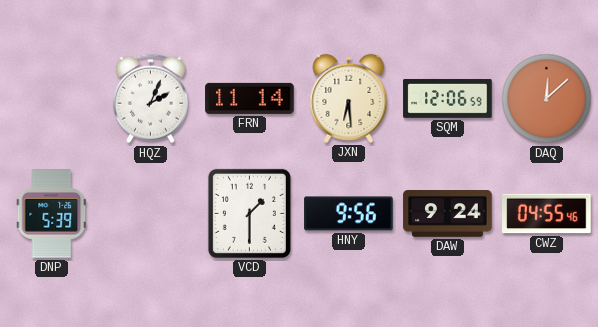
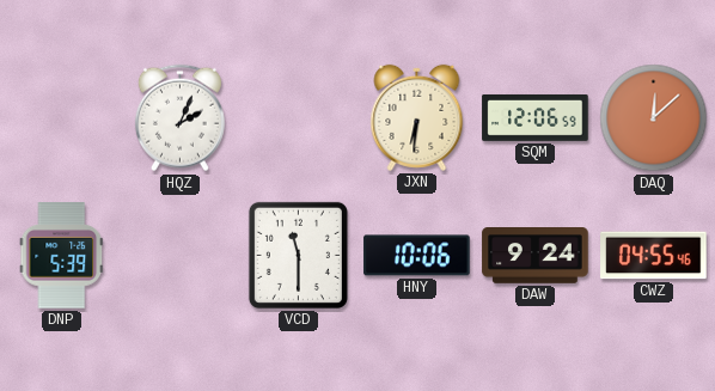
FRN: 11:14 -> none (250, 98)
JXN: 6:29 -> 6:31 (417, 117)
VCD: 1:30 -> 11:30 (298, 255)
HNY: 9:56 -> 10:06 (417, 256)
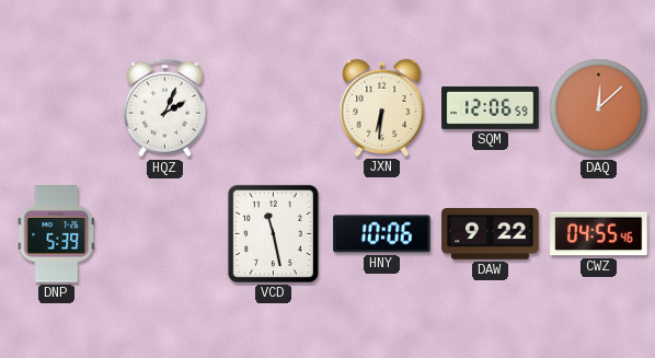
VCD: 11:30 -> 11:28 (273, 233)
DAW: 9:24 -> 9:22 (491, 234)
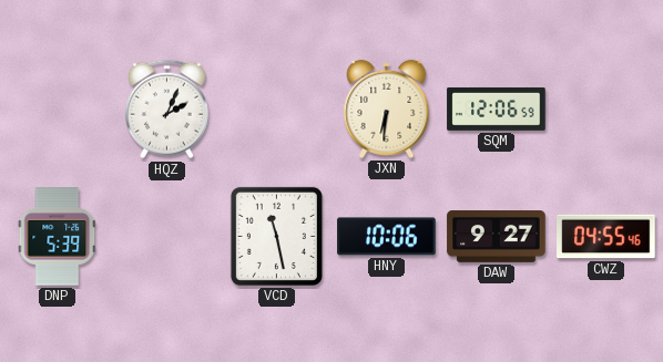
DAQ: 12:08 -> none (599, 108)
DAW: 9:22 -> 9:27 (497, 237)
